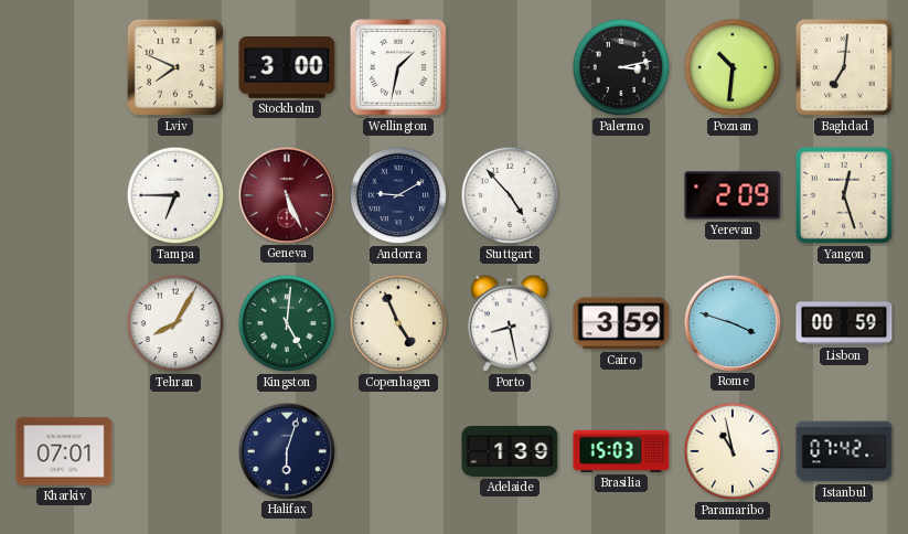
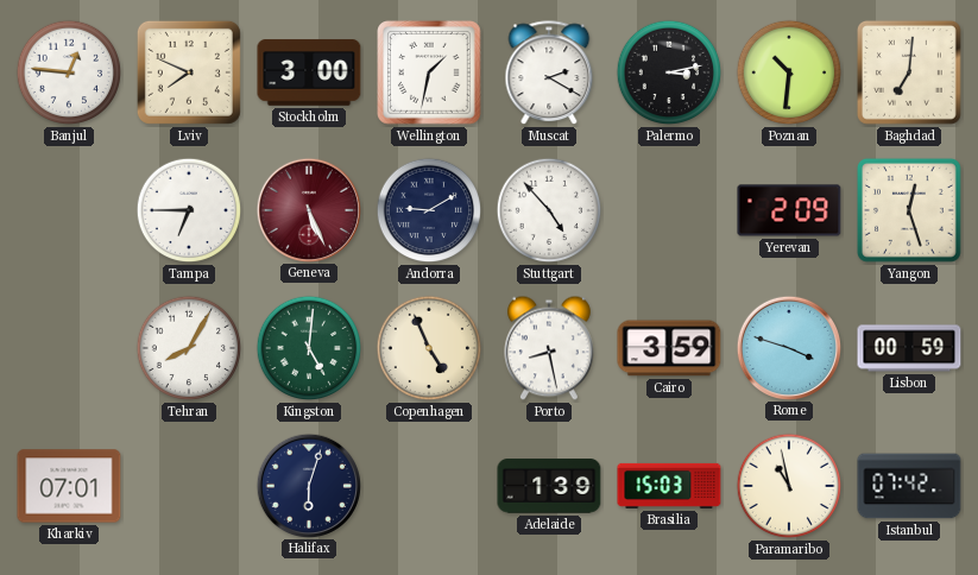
Banjul: none -> 12:46 (69, 72)
Muscat: none -> 2:20 (549, 74)
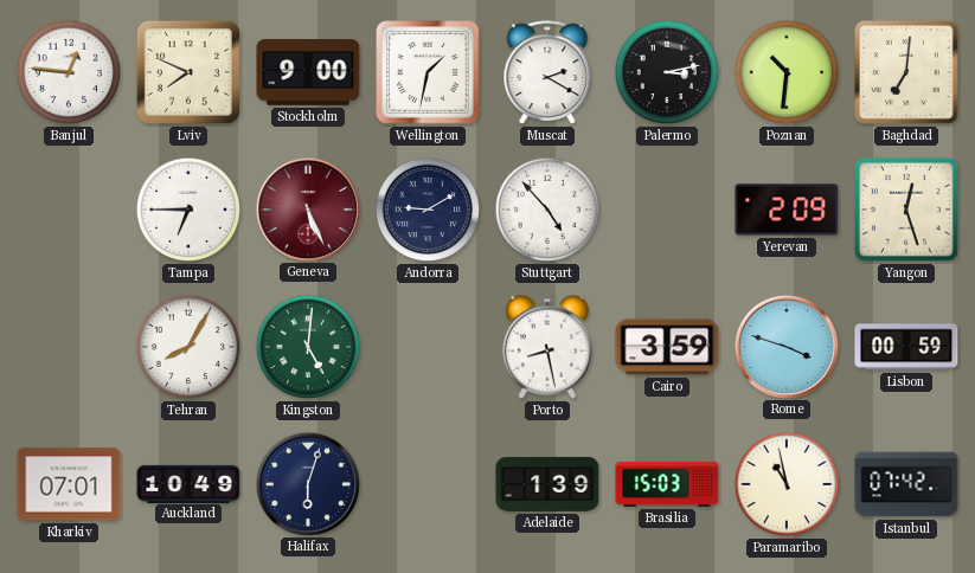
Stockholm: 3:00 -> 9:00 (308, 72)
Copenhagen: 4:56 -> none (429, 348)
Auckland: none -> 10:49 (188, 483)
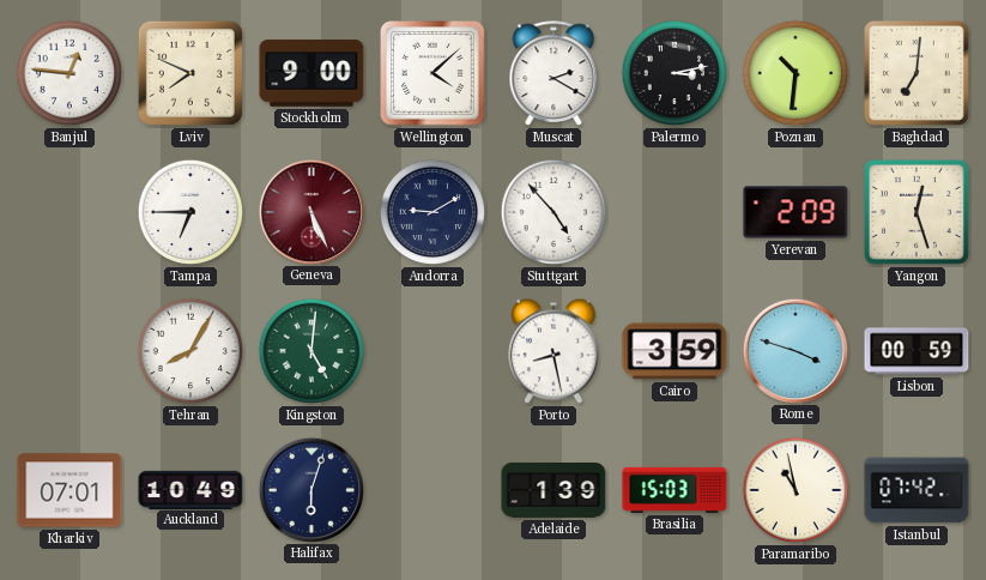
Wellington: 1:32 -> 4:08 (432, 73)
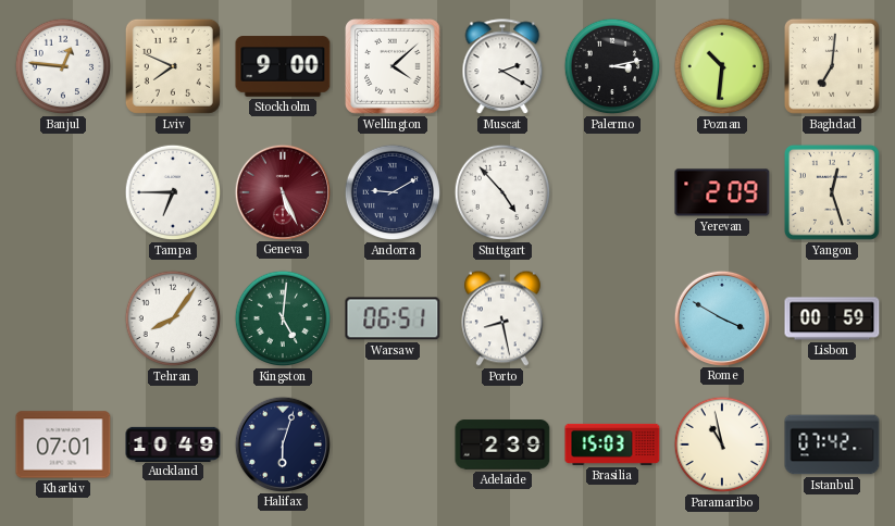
Tehran: 8:05 -> 8:06 (173, 318)
Warsaw: none -> 06:51 (393, 318)
Cairo: 3:59 -> none (675, 351)
Rome: 3:48 -> 3:50 (721, 317)
Adelaide: 1:39 -> 2:39 (502, 444)
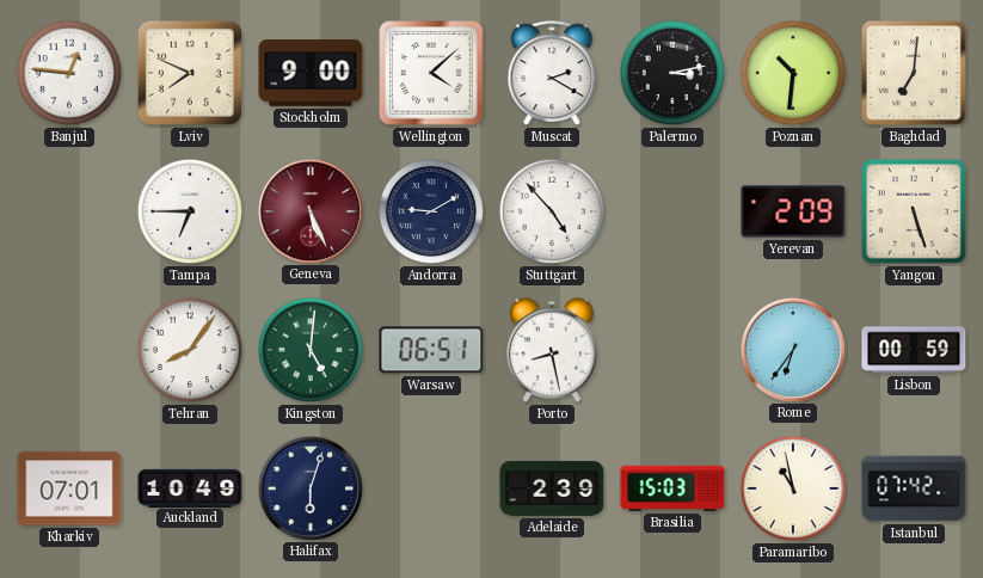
Yangon: 12:27 -> 5:27 (914, 211)
Rome: 3:50 -> 6:36 (792, 349)
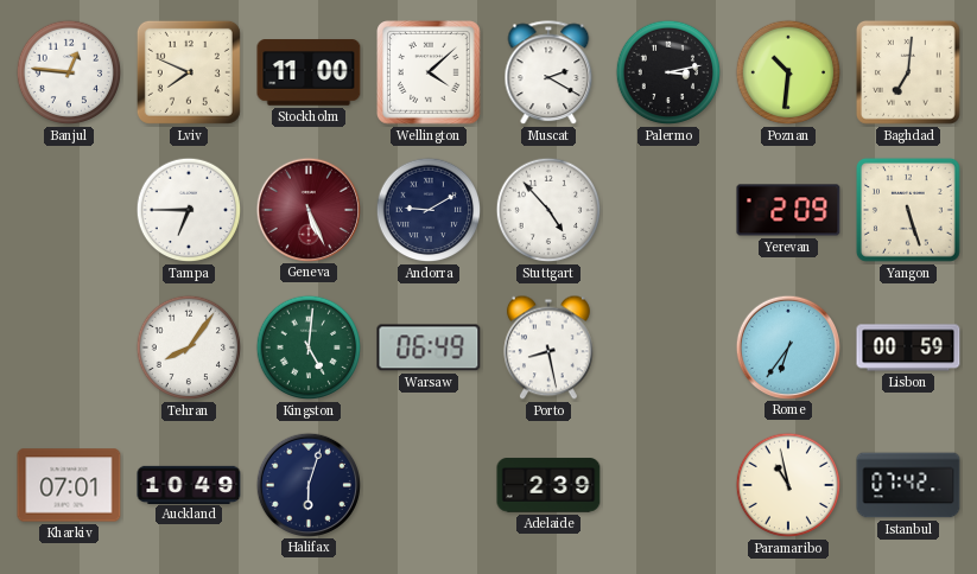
Stockholm: 9:00 -> 11:00 (309, 72)
Warsaw: 06:51 -> 06:49 (429, 347)
Brasilia: 15:03 -> none (672, 488)
